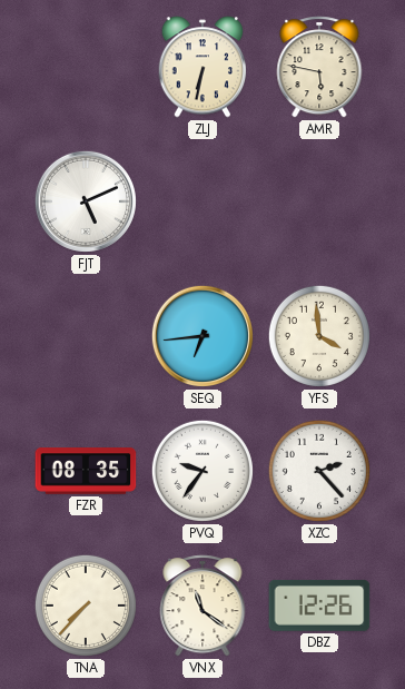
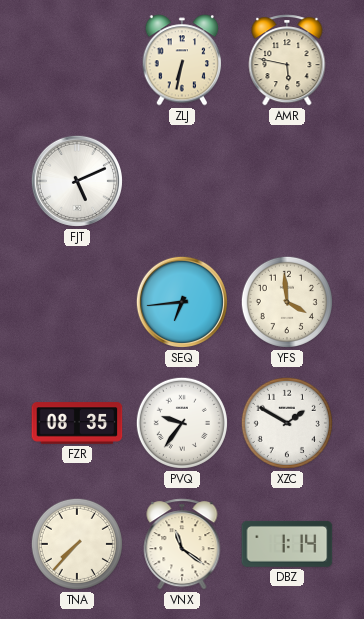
XZC: 2:23 -> 1:50 (287, 423)
DBZ: 12:26 -> 1:14 (287, 544)
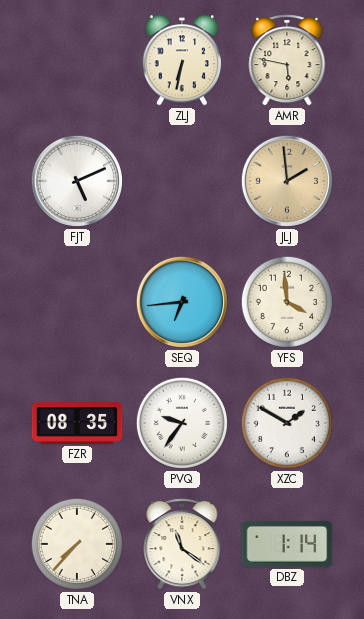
JLJ: none -> 1:59 (287, 181)
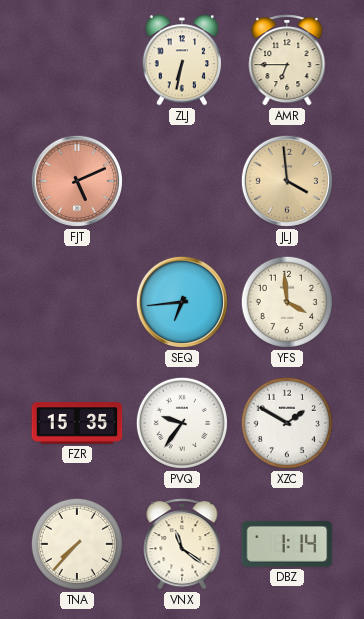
AMR: 5:47 -> 6:45 (287, 60)
FJT dial: white -> salmon (77, 181)
JLJ: 1:59 -> 3:59 (287, 181)
FZR: 08:35 -> 15:35 (77, 423)
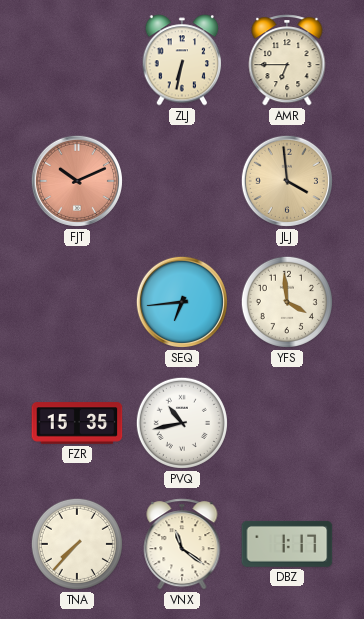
FJT: 5:11 -> 10:11 (77, 181)
PVQ: 9:36 -> 10:43 (182, 423)
XZC: 1:50 -> none (287, 423)
DBZ: 1:14 -> 1:17 (287, 544)
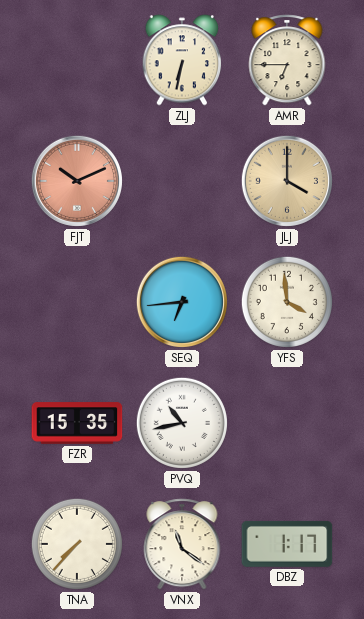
JLJ: 3:59 -> 4:00 (287, 181)
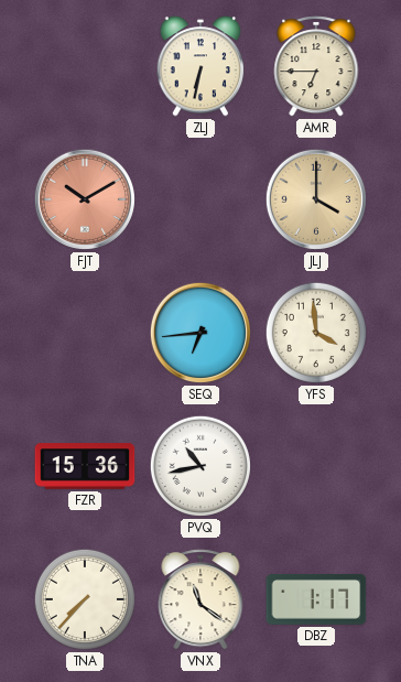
FJT: 10:11 -> 10:10 (85, 199)
FZR: 15:35 -> 15:36 (85, 466)
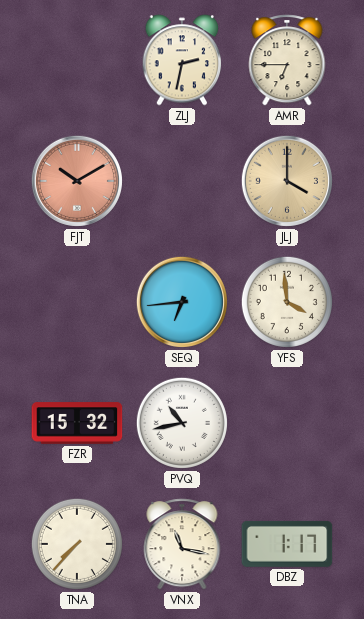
ZLJ: 6:32 -> 2:32 (182, 60)
FZR: 15:36 -> 15:32 (77, 423)
VNX: 11:21 -> 11:17 (182, 544)
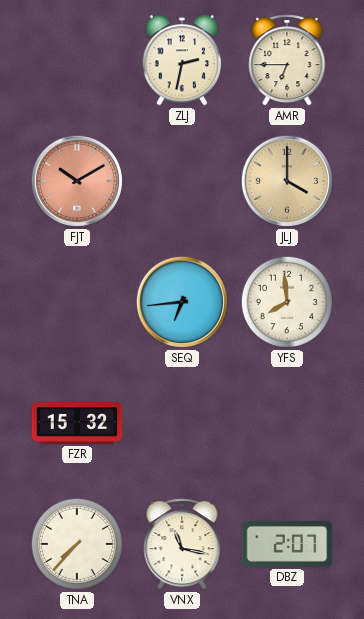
YFS: 3:59 -> 7:59 (287, 302)
PVQ: 10:43 -> none (182, 423)
DBZ: 1:17 -> 2:07 (287, 544)
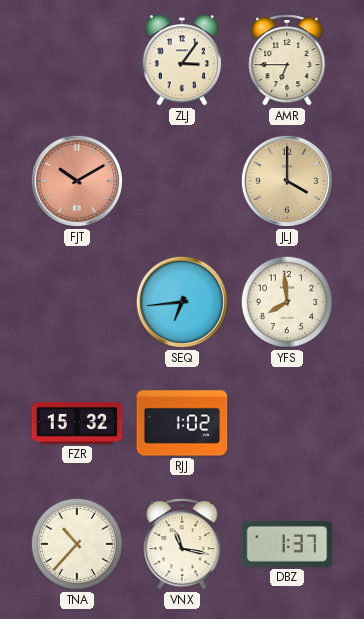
ZLJ: 2:32 -> 3:06 (182, 60)
RJJ: none -> 1:02 (182, 423)
TNA: 7:37 -> 10:37 (77, 544)
DBZ: 2:07 -> 1:37 (287, 544)
